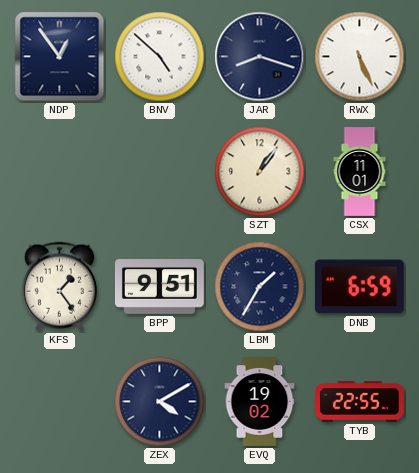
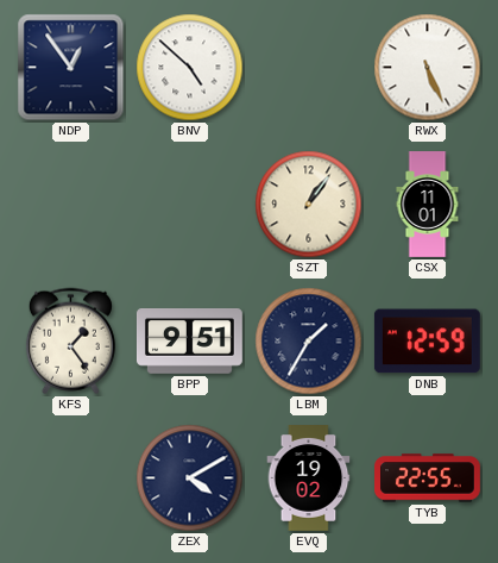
JAR: 8:18 -> none (260, 57)
DNB: 6:59 -> 12:59 (427, 342)
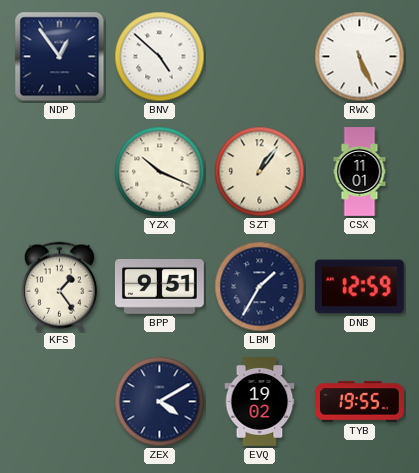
YZX: none -> 10:19 (160, 172)
TYB: 22:55 -> 19:55 (360, 402)
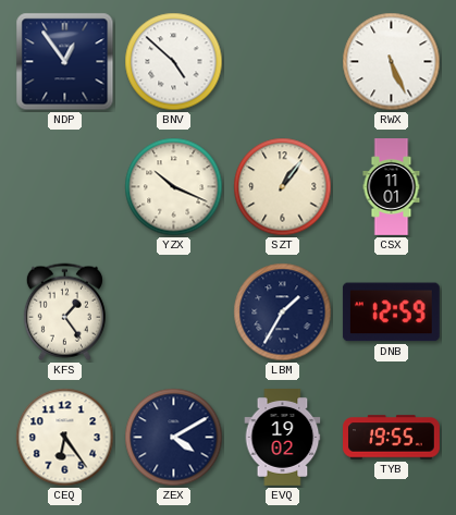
BPP: 9:51 -> none (160, 287)
CEQ: none -> 6:24 (65, 438)
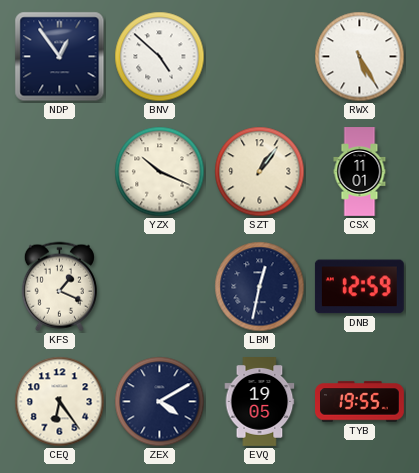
RWX: 5:26 -> 5:25 (360, 57)
KFS: 1:24 -> 1:19 (59, 287)
LBM: 1:35 -> 12:32 (260, 287)
EVQ: 19:02 -> 19:05 (260, 402)
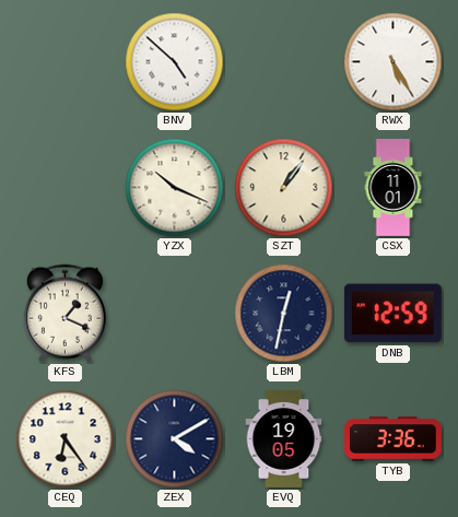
NDP: 12:54 -> none (60, 57)
TYB: 19:55 -> 3:36 (394, 439)
